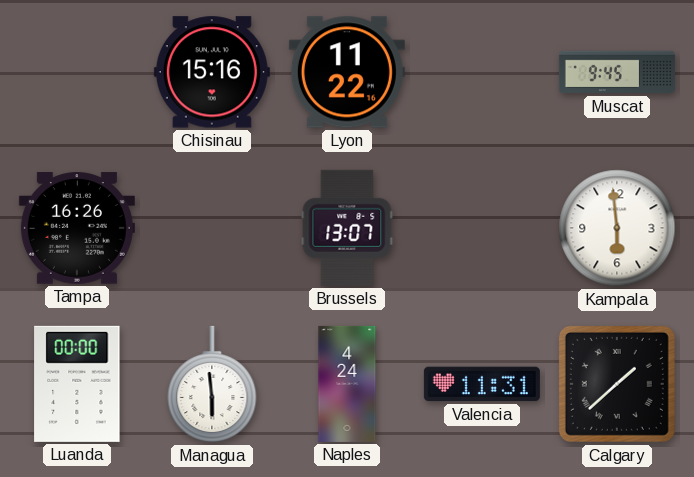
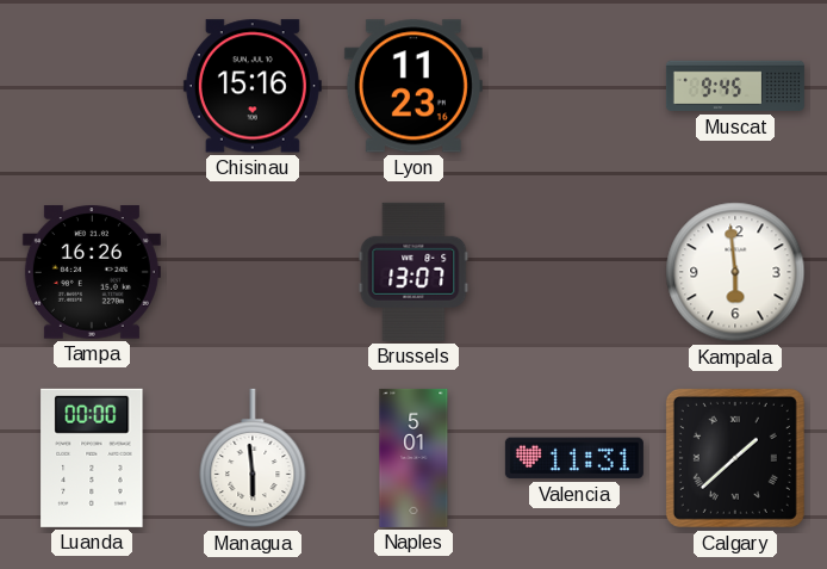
Lyon: 11:22 -> 11:23 (413, 86)
Naples: 4:24 -> 5:01 (413, 458)
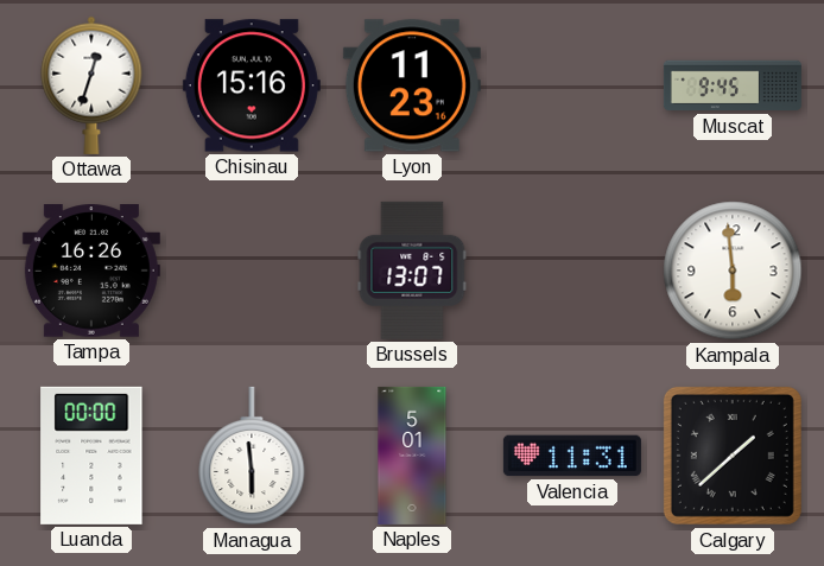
Ottawa: none -> 12:33 (91, 85)
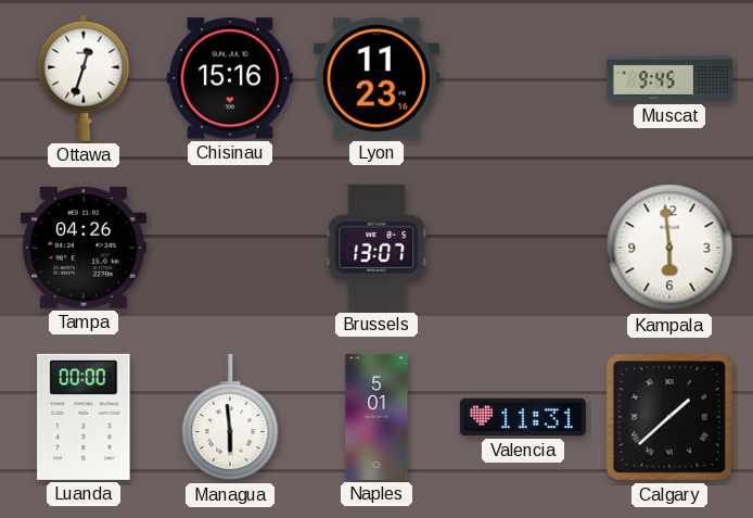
Tampa: 16:26 -> 04:26 (84, 248)
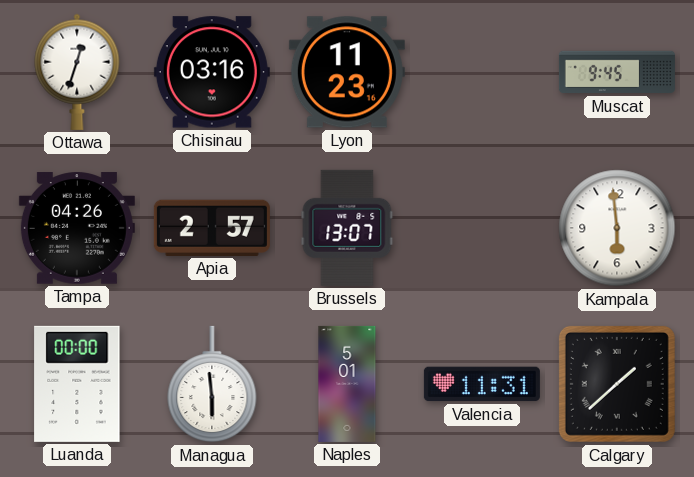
Chisinau: 15:16 -> 03:16 (212, 72)
Apia: none -> 2:57 (212, 228)
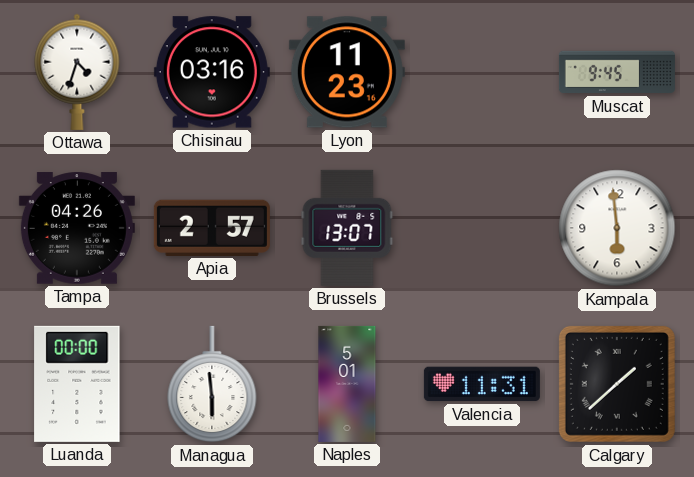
Ottawa: 12:33 -> 4:33 (77, 72)
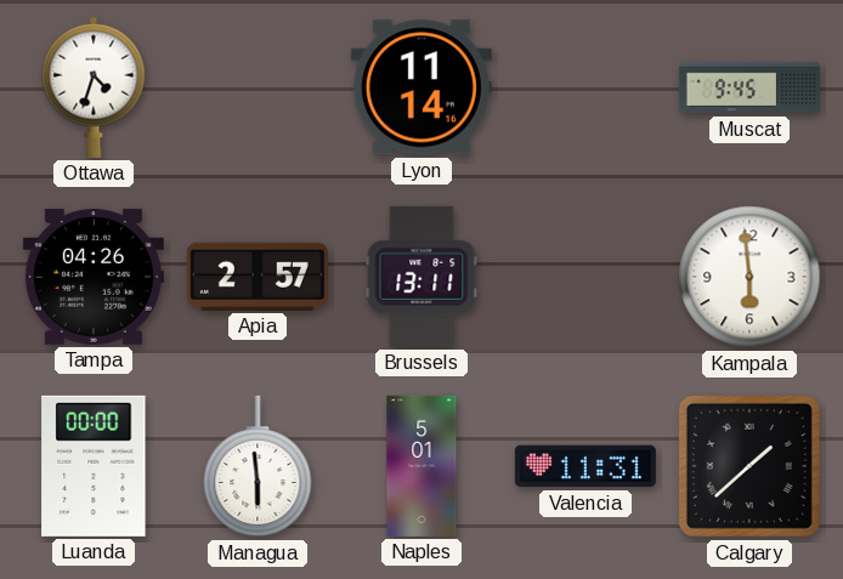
Chisinau: 03:16 -> none (212, 72)
Lyon: 11:23 -> 11:14 (422, 87)
Brussels: 13:07 -> 13:11 (422, 277)
